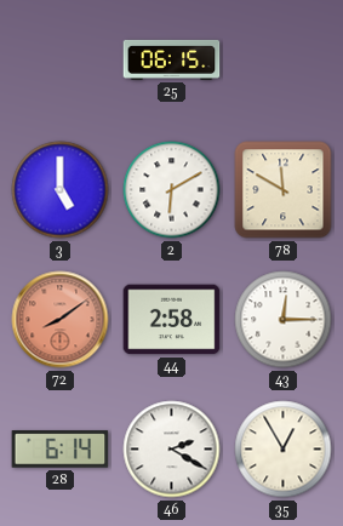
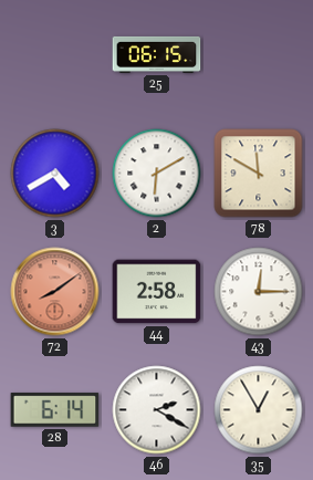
3: 5:00 -> 4:40 (55, 174)
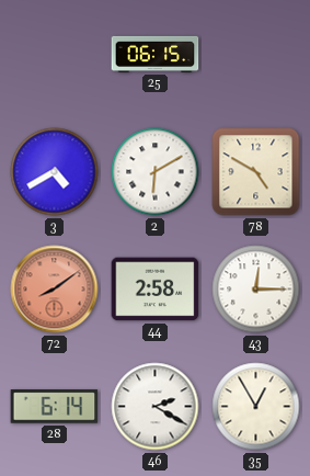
78: 11:50 -> 4:50 (256, 172)
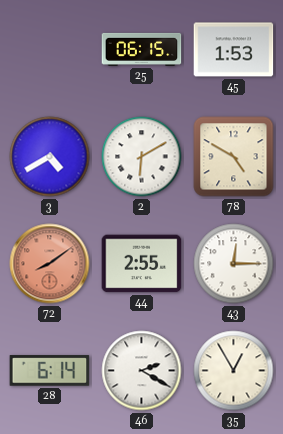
45: none -> 1:53 (234, 50)
44: 2:58 -> 2:55 (142, 264)
